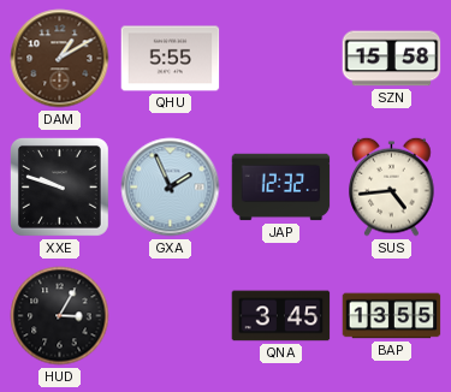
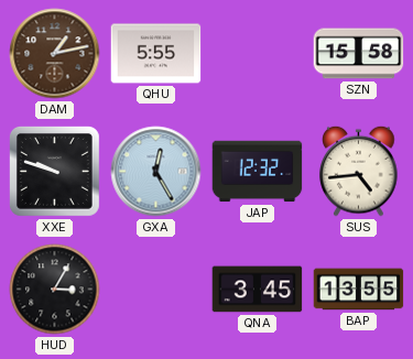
DAM: 1:10 -> 1:13 (55, 54)
GXA: 1:56 -> 12:25 (156, 172)
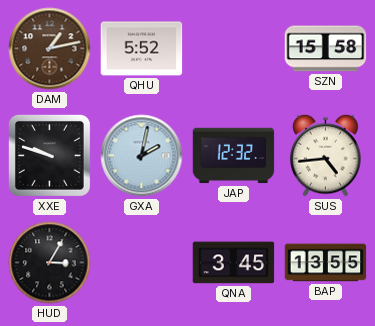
QHU: 5:55 -> 5:52 (142, 49)
GXA: 12:25 -> 2:02 (142, 156)
